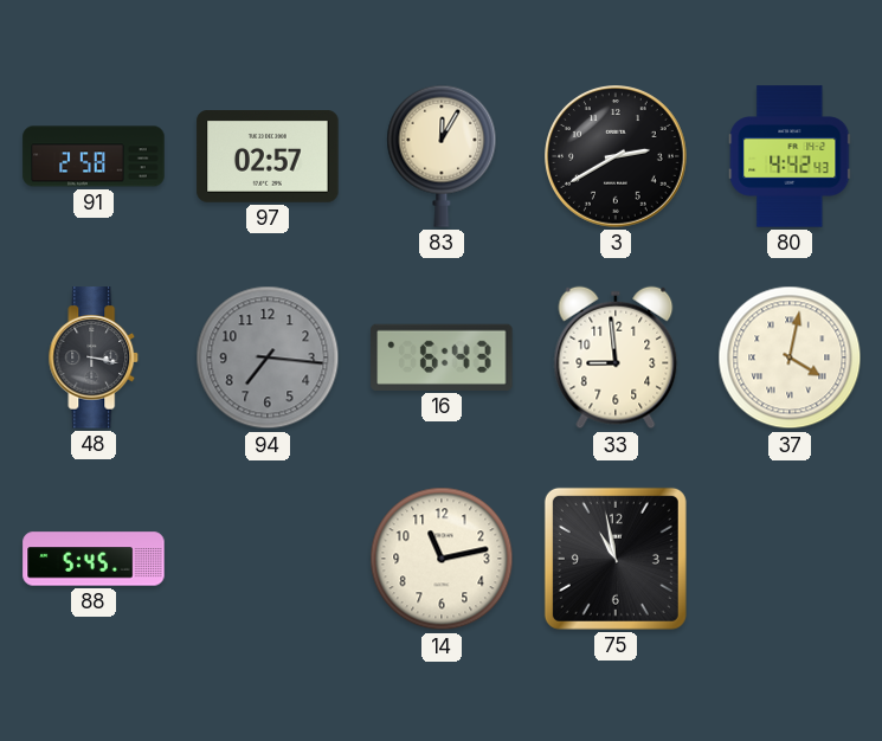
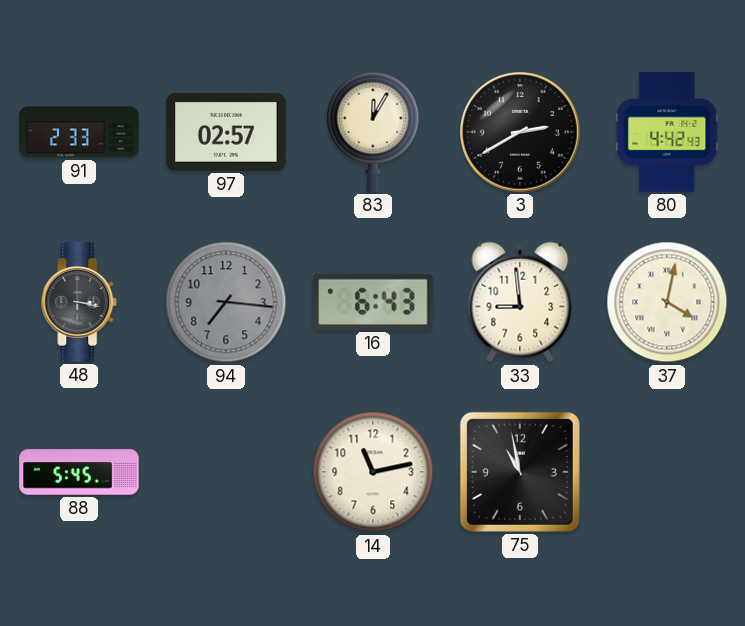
91: 2:58 -> 2:33 (79, 132)
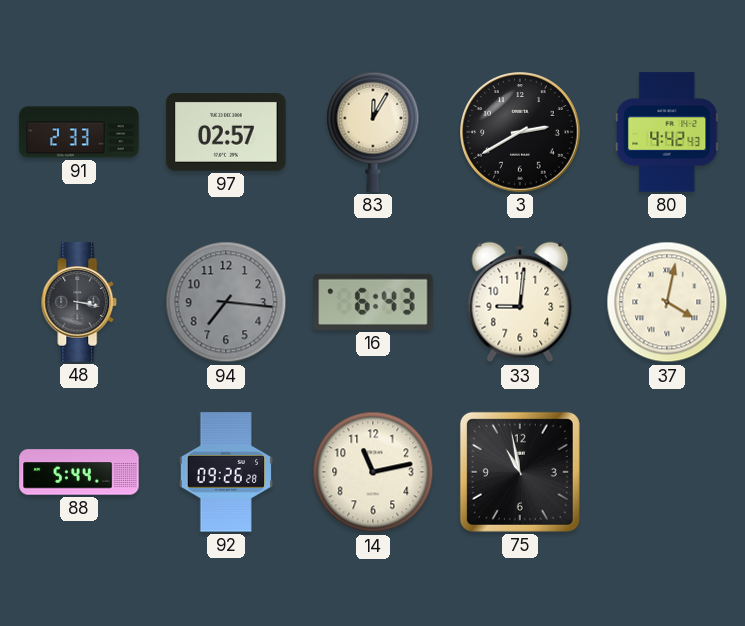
33: 8:59 -> 9:01 (520, 302)
88: 5:45 -> 5:44 (79, 472)
92: none -> 09:26 (226, 472)
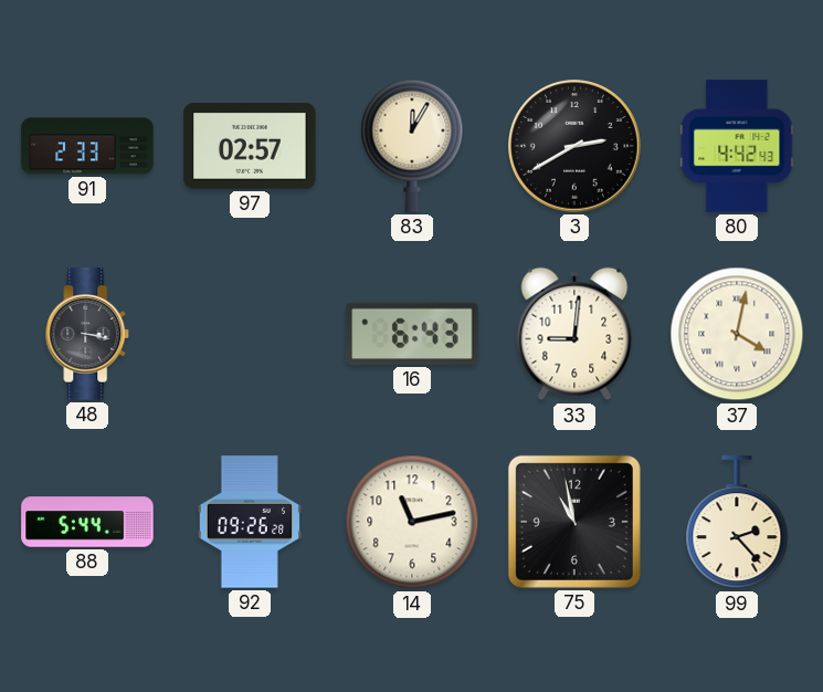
94: 7:16 -> none (226, 302)
99: none -> 2:23 (737, 523)
